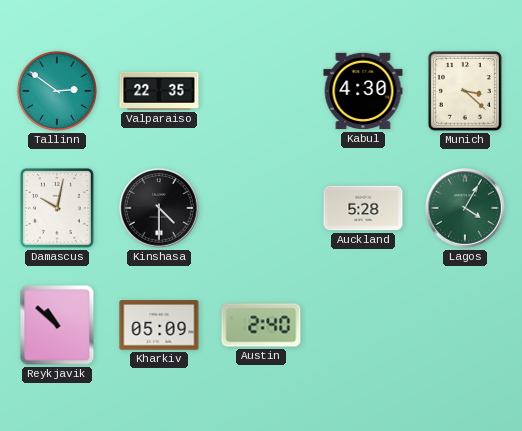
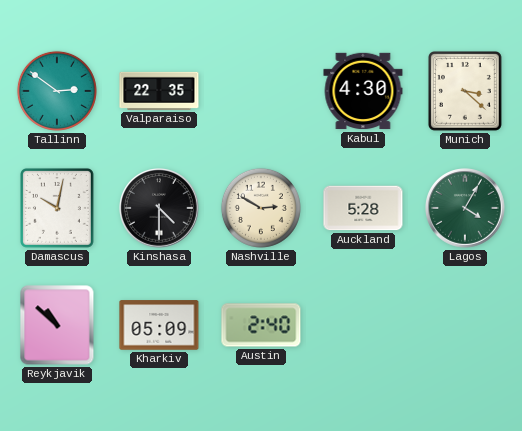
Nashville: none -> 2:50 (261, 208)
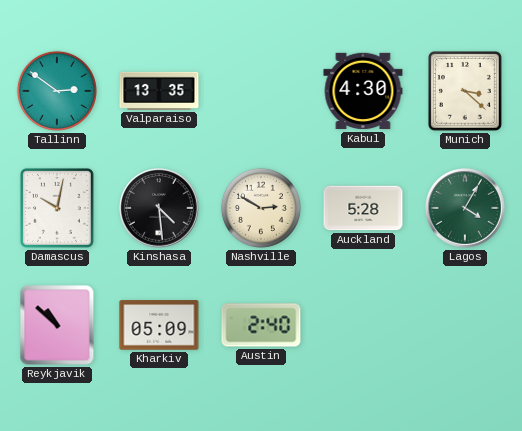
Valparaiso: 22:35 -> 13:35 (159, 91)
Kinshasa: 4:30 -> 4:29 (160, 209)
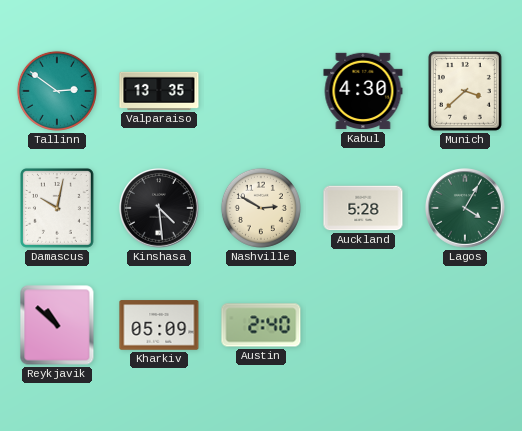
Munich: 3:22 -> 3:38 (465, 91)
